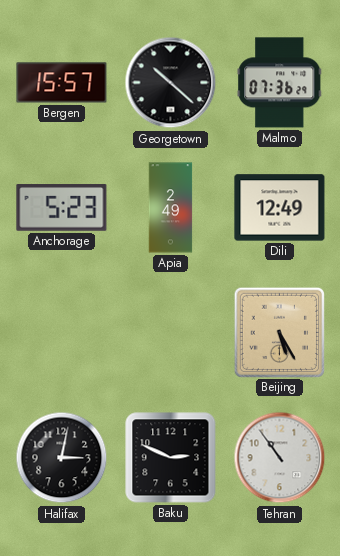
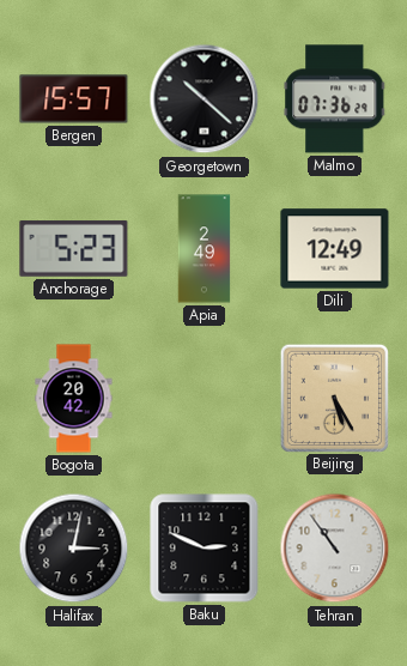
Bogota: none -> 20:42 (74, 399)
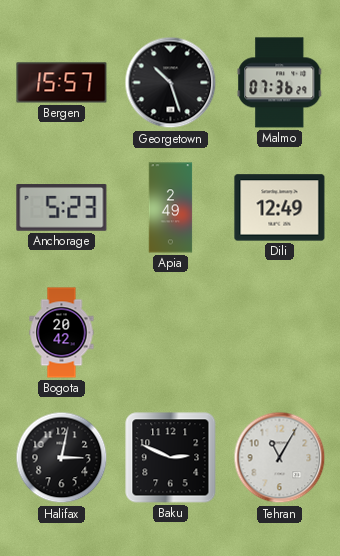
Georgetown: 10:22 -> 10:27 (171, 83)
Beijing: 5:25 -> none (334, 398)
Tehran: 10:54 -> 11:05 (280, 458)
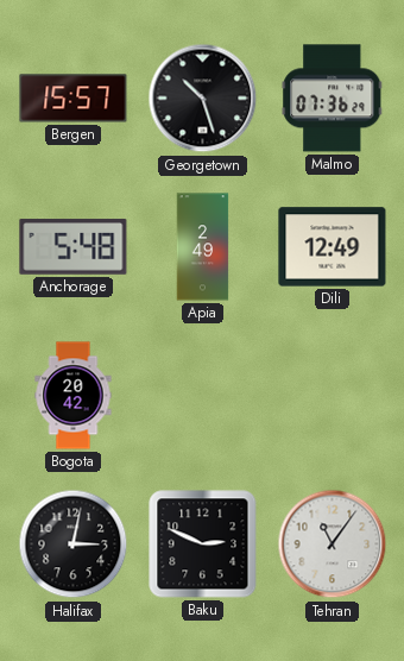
Anchorage: 5:23 -> 5:48 (74, 247)
Tehran: 11:05 -> 11:06 (333, 544)
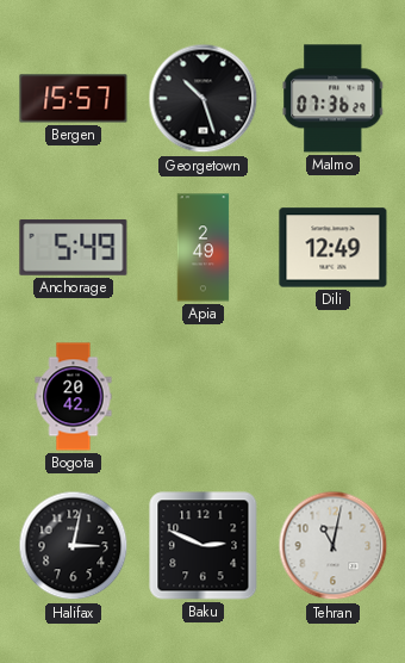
Anchorage: 5:48 -> 5:49 (74, 248)
Tehran: 11:06 -> 11:02 (334, 546)
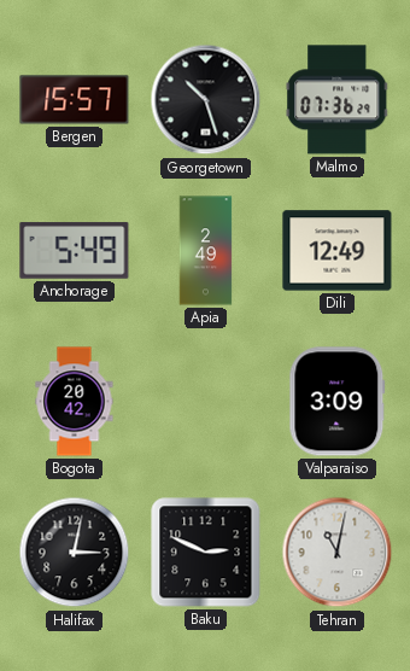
Valparaiso: none -> 3:09 (338, 402)
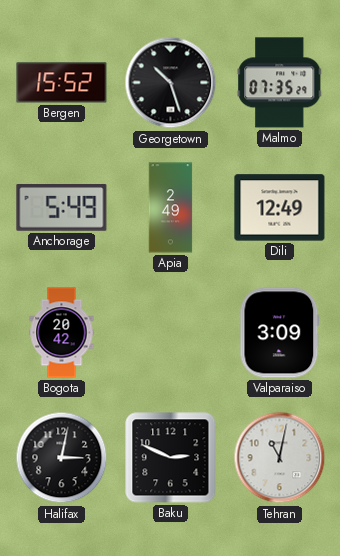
Bergen: 15:57 -> 15:52 (62, 83)
Malmo: 07:36 -> 07:35 (280, 83)
